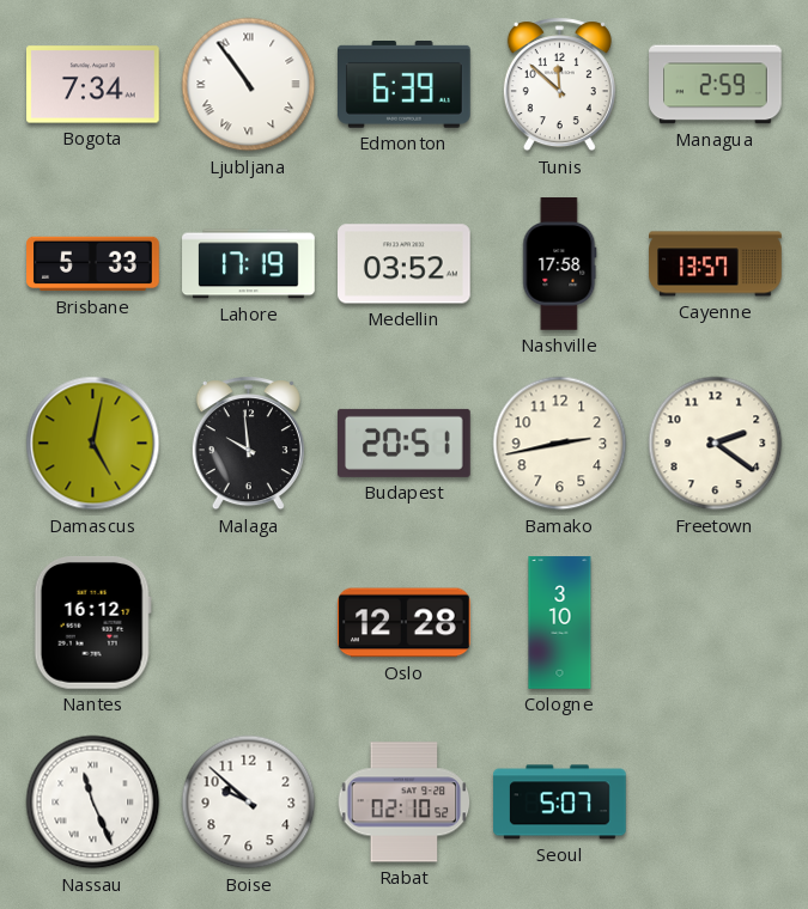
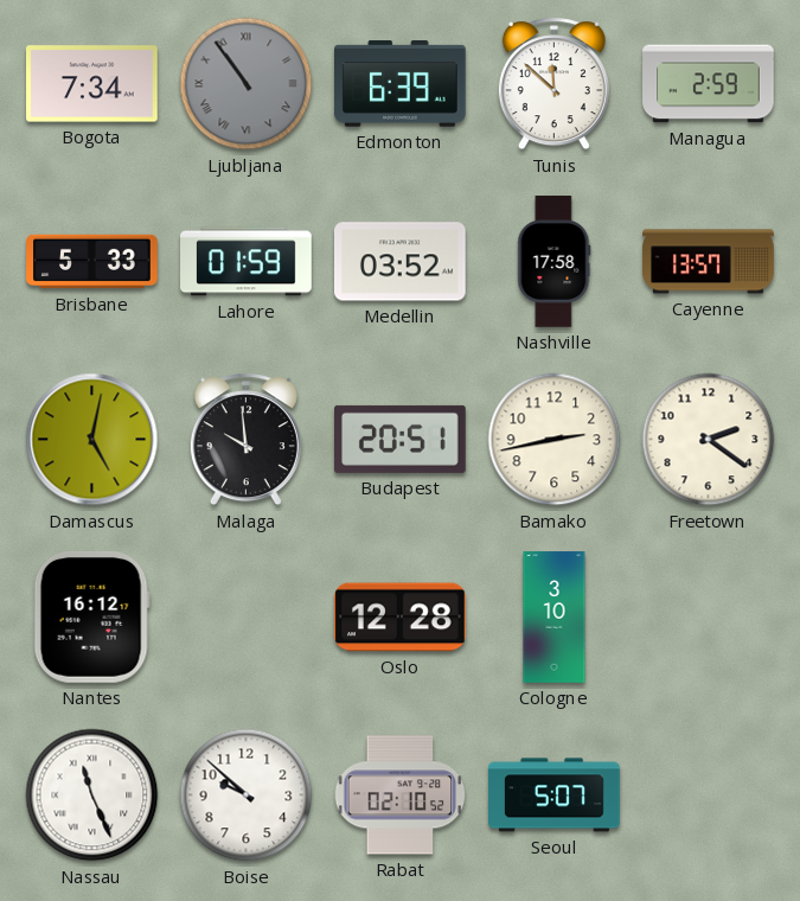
Ljubljana dial: white -> grey (247, 84)
Lahore: 17:19 -> 01:59 (247, 262)
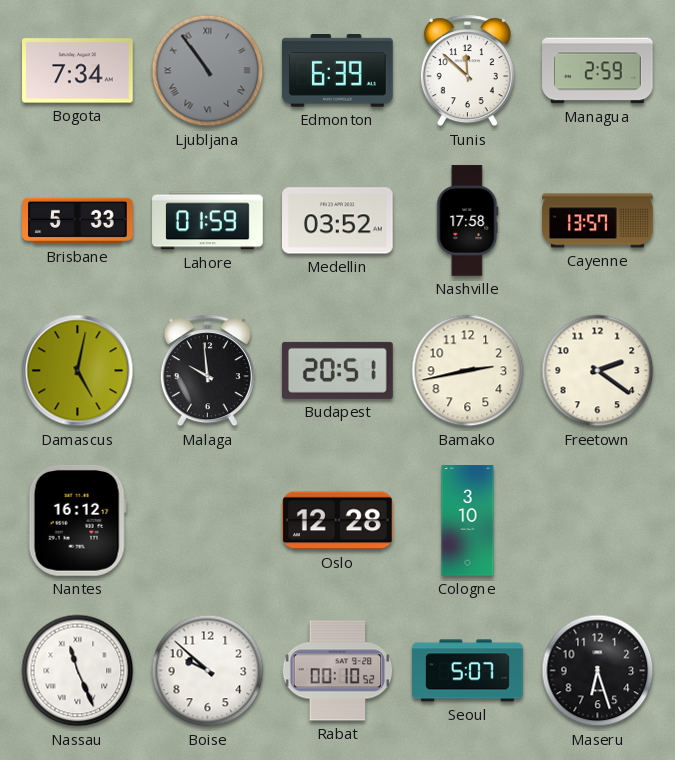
Rabat: 02:10 -> 00:10 (338, 671)
Maseru: none -> 6:27 (598, 671)
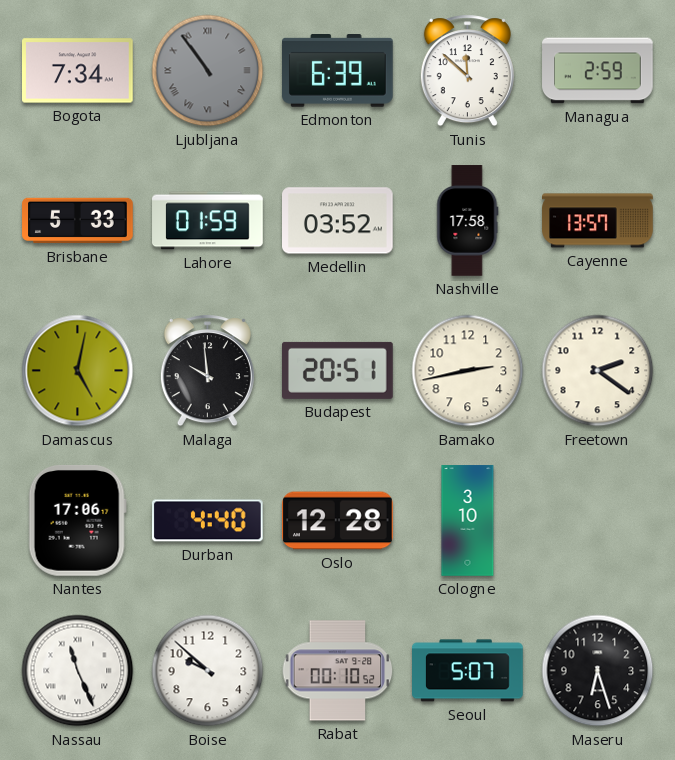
Nantes: 16:12 -> 17:06 (77, 520)
Durban: none -> 4:40 (208, 521)
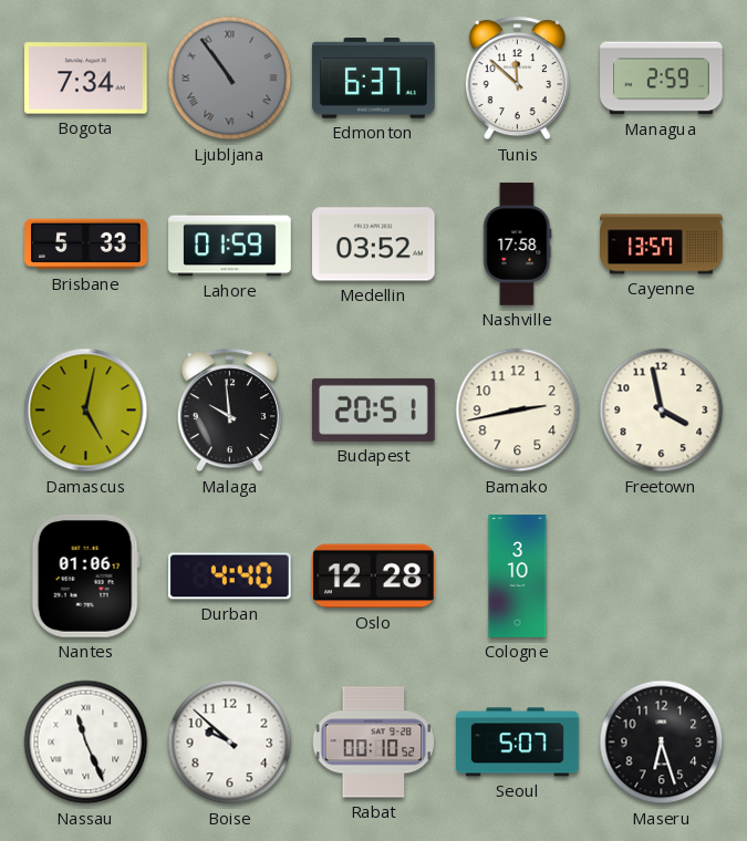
Edmonton: 6:39 -> 6:37 (374, 79)
Freetown: 2:21 -> 3:58 (662, 411)
Nantes: 17:06 -> 01:06 (85, 575)
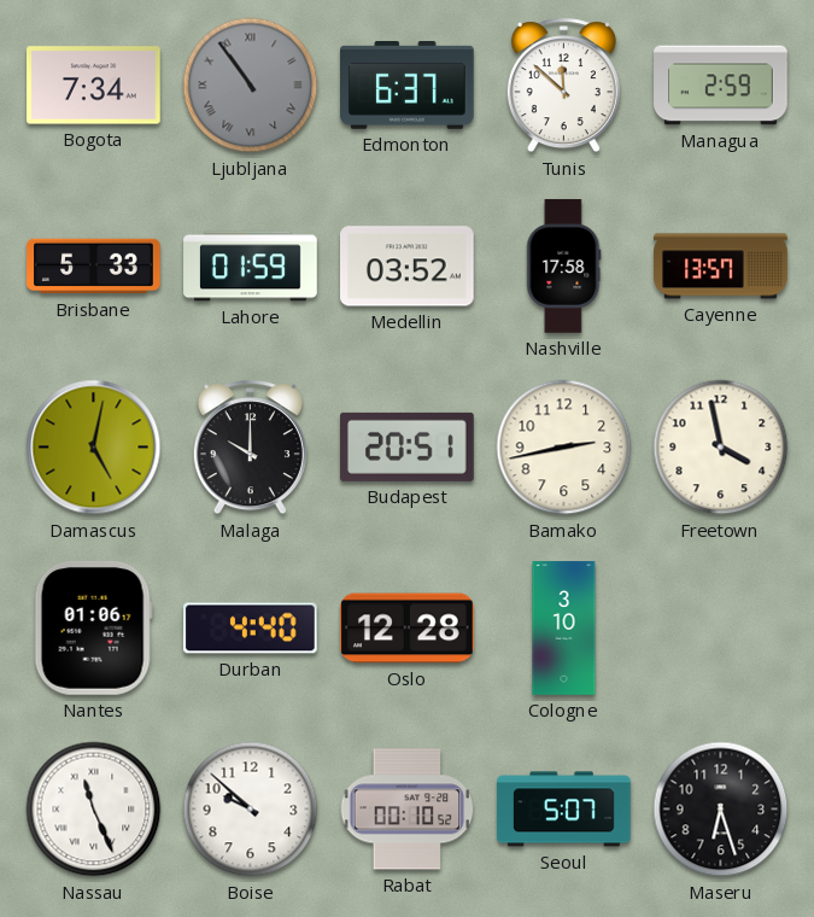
Malaga: 9:59 -> 10:00 (250, 448)
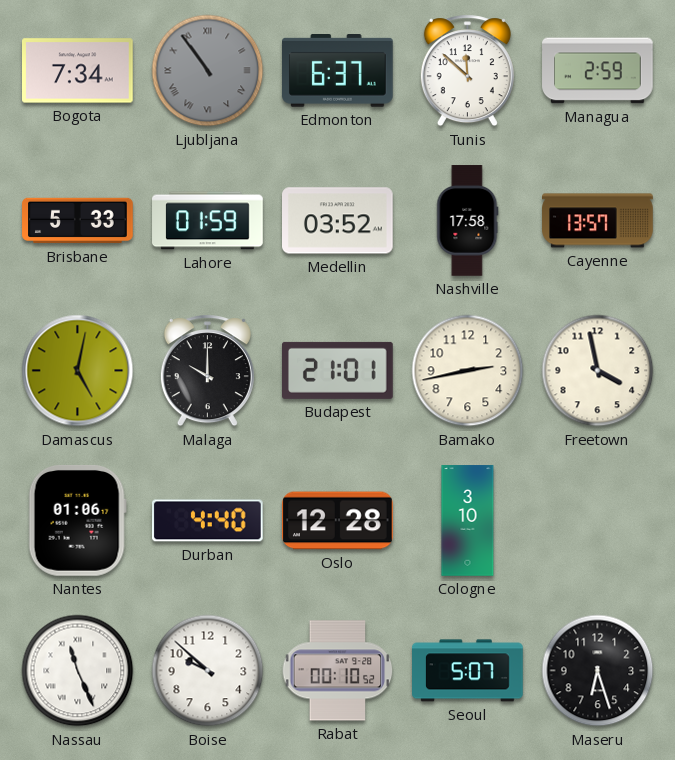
Budapest: 20:51 -> 21:01 (338, 370)
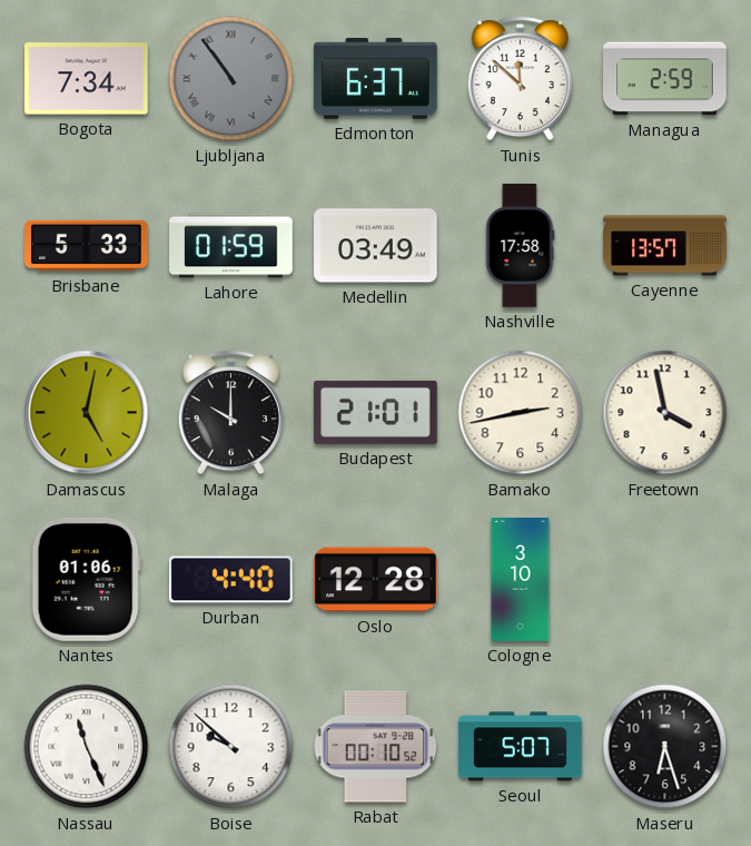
Medellin: 03:52 -> 03:49 (376, 246)
